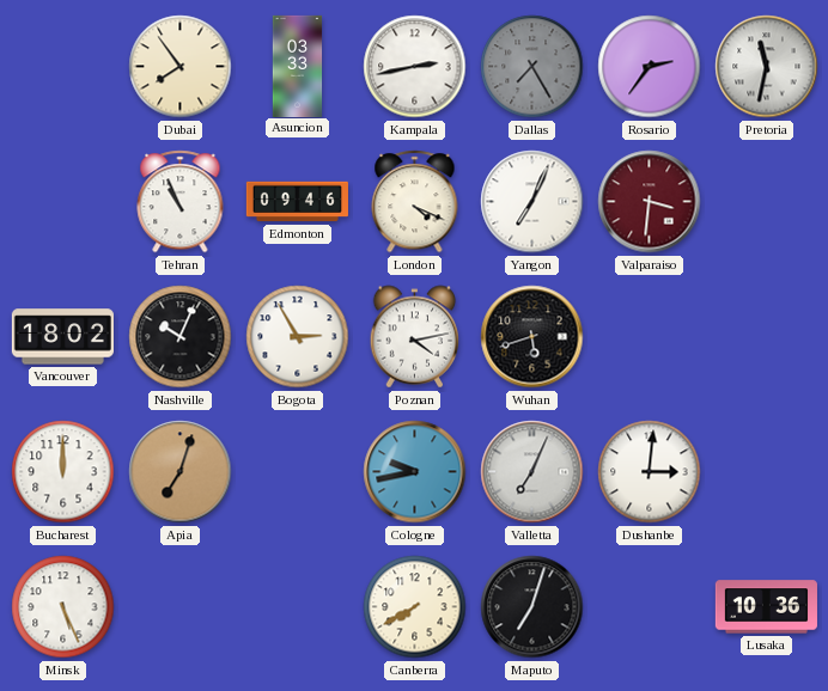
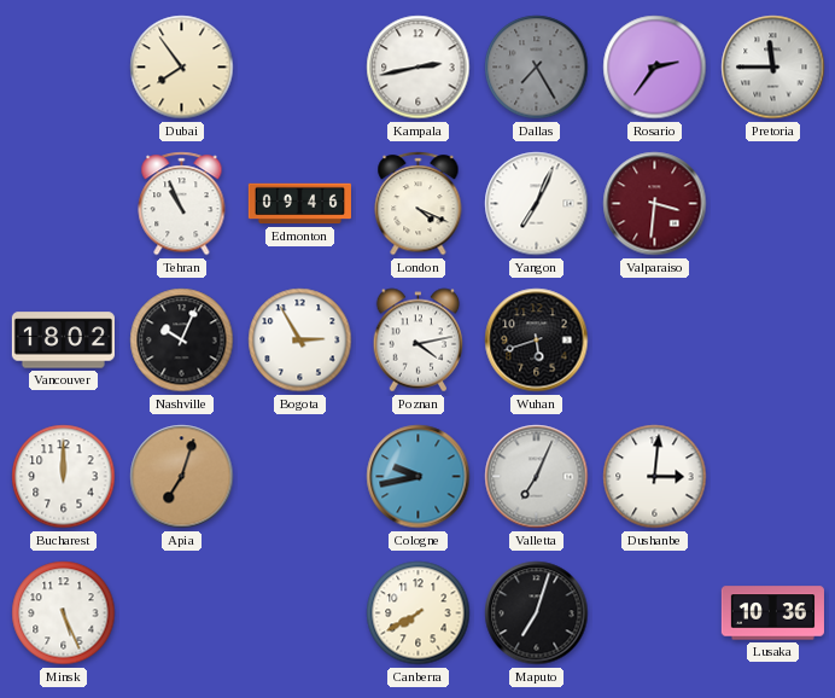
Asuncion: 03:33 -> none (298, 66)
Pretoria: 11:32 -> 11:45 (773, 68)
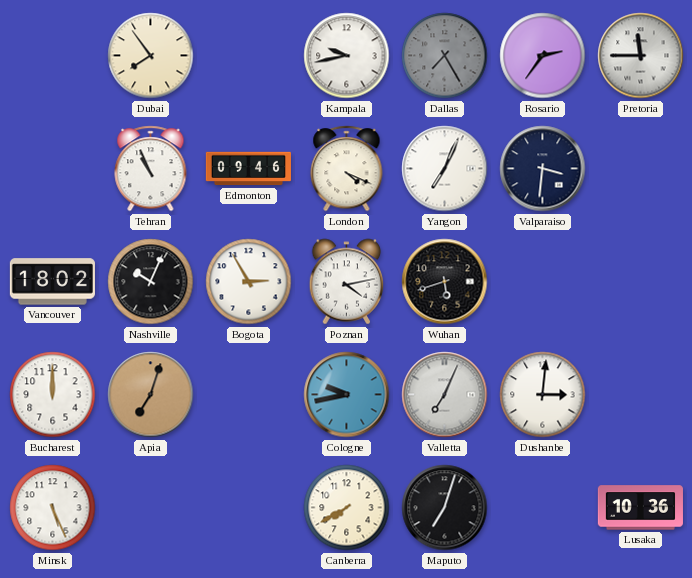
Kampala: 2:43 -> 9:43 (347, 56)
Valparaiso dial: burgundy -> navy (543, 169)
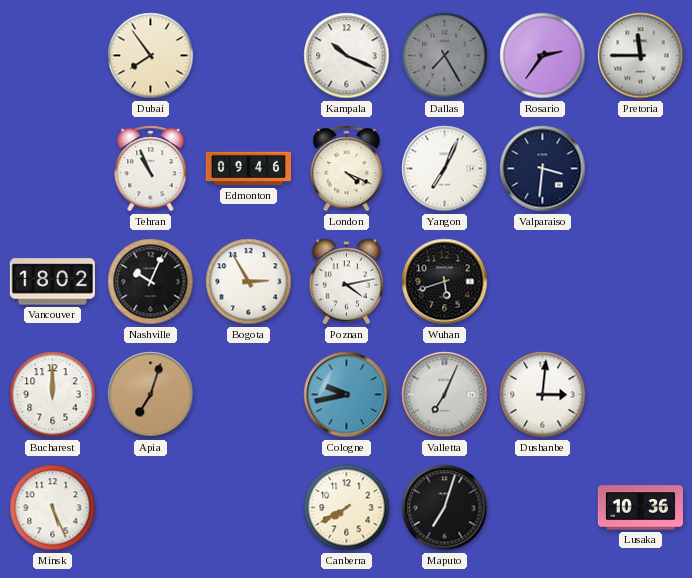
Kampala: 9:43 -> 10:19 (347, 56)
